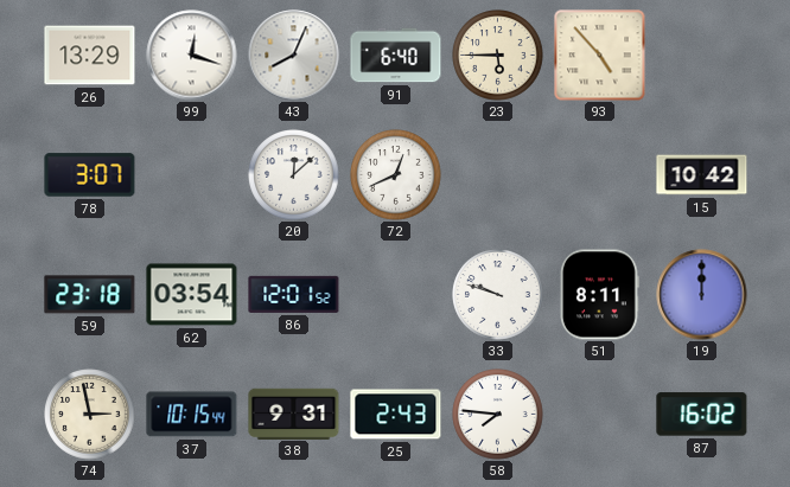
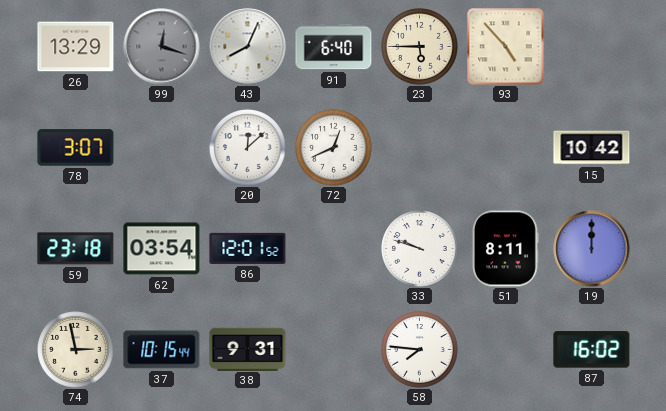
99 dial: white -> grey (162, 47)
25: 2:43 -> none (396, 415)
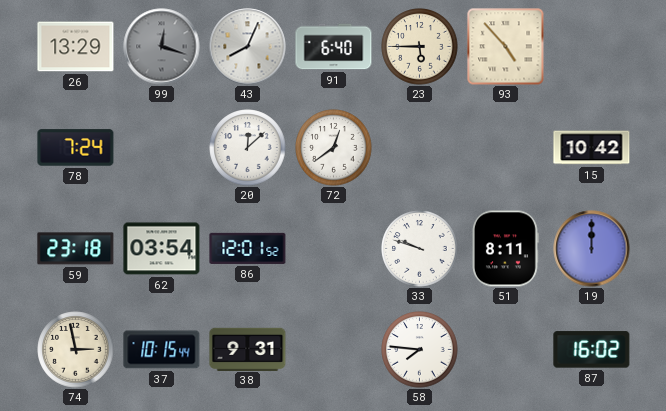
78: 3:07 -> 7:24 (76, 148)
72: 12:41 -> 12:39 (334, 148)
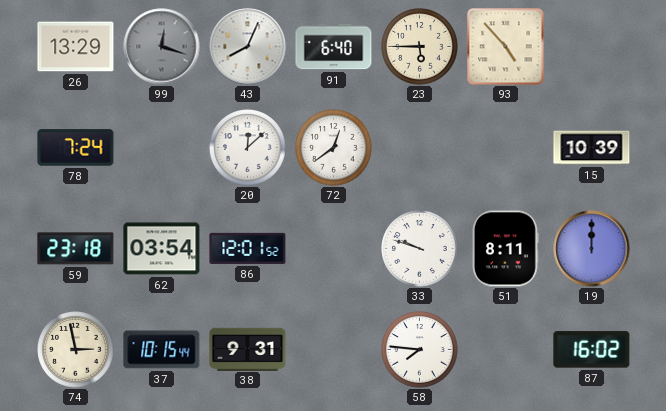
15: 10:42 -> 10:39 (592, 148)
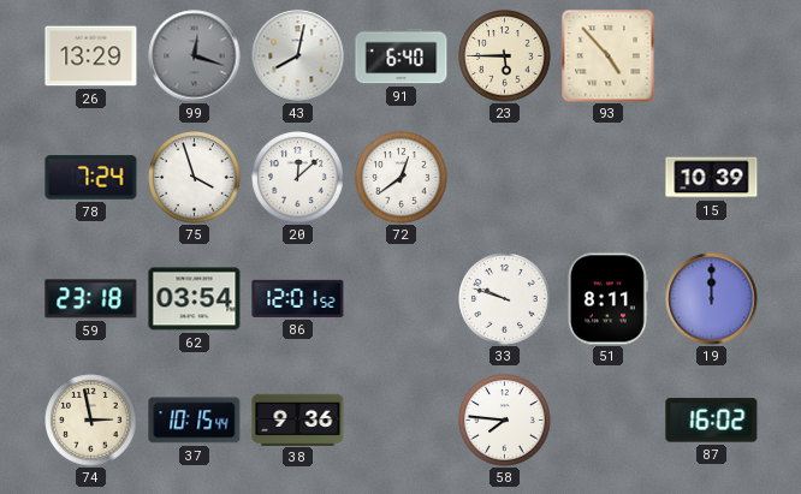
43: 8:04 -> 8:02 (298, 56)
75: none -> 3:57 (195, 178)
38: 9:31 -> 9:36 (298, 419)
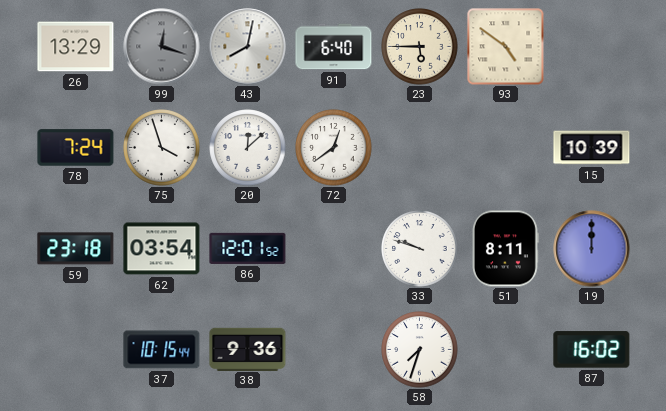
93: 4:53 -> 4:51 (506, 47)
74: 2:58 -> none (91, 421)
58: 7:46 -> 7:33 (420, 350)
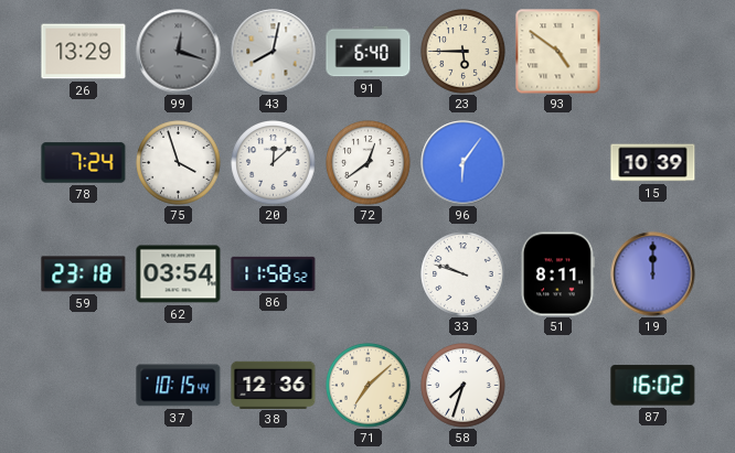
96: none -> 6:06 (464, 163)
86: 12:01 -> 11:58 (274, 273)
38: 9:36 -> 12:36 (274, 385)
71: none -> 7:08 (369, 386)
